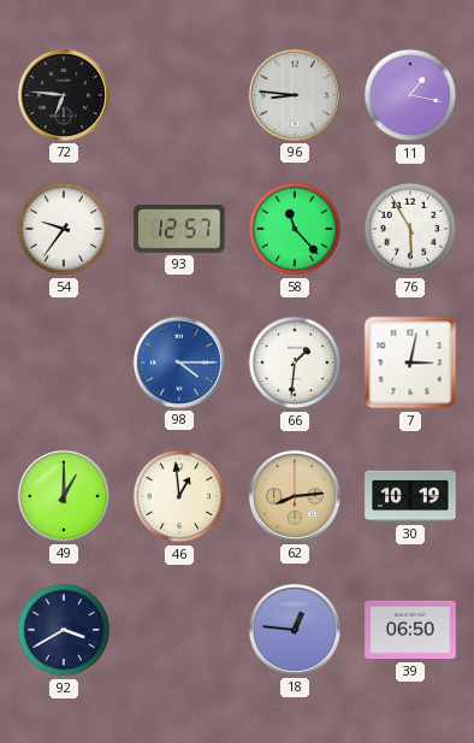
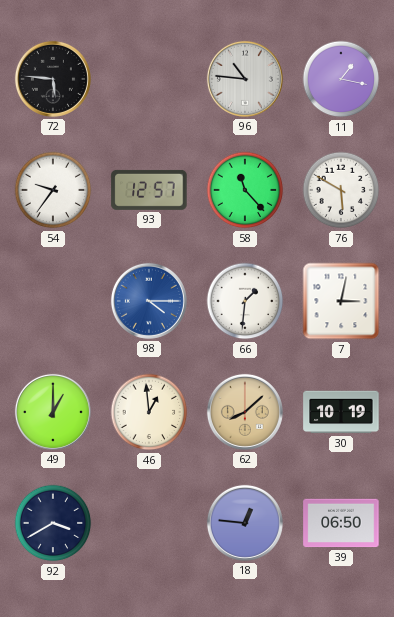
72: 6:46 -> 5:46 (53, 79)
96: 8:46 -> 10:46 (245, 79)
76: 5:55 -> 5:50 (341, 190)
62: 8:14 -> 8:08 (245, 412)
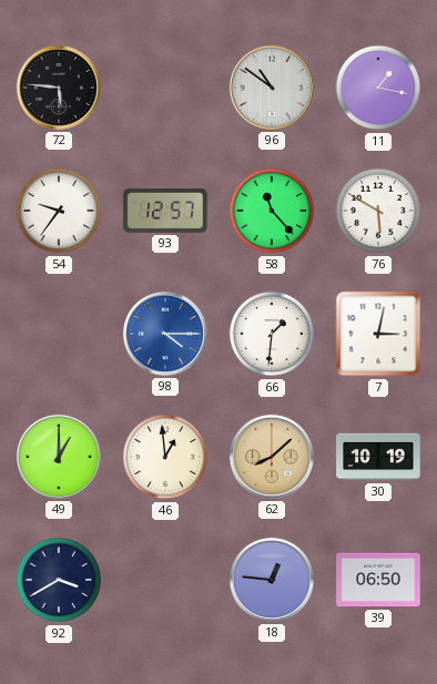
96: 10:46 -> 10:51 (272, 88)
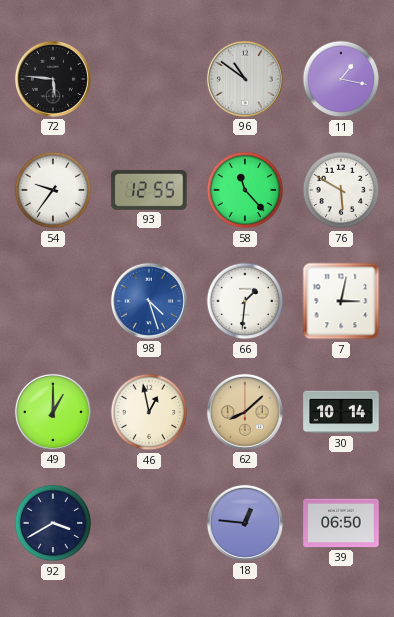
93: 12:57 -> 12:55 (149, 190)
98: 4:15 -> 4:27 (149, 301)
46: 12:59 -> 12:58 (149, 412)
30: 10:19 -> 10:14 (341, 412)
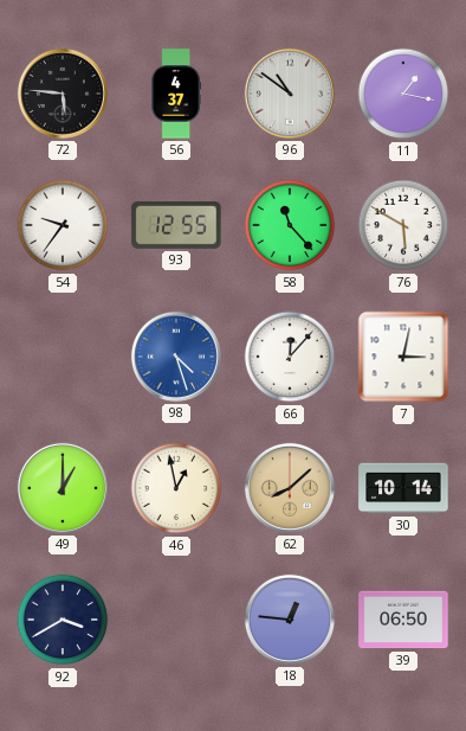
56: none -> 4:37 (175, 94)
66: 1:31 -> 12:07 (290, 357)
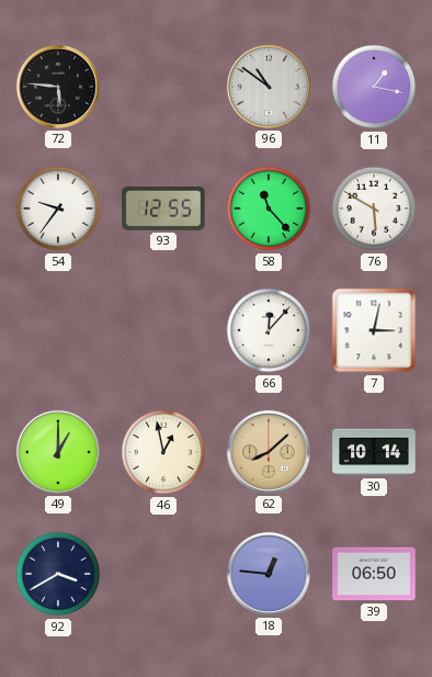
56: 4:37 -> none (175, 94)
98: 4:27 -> none (176, 357)
